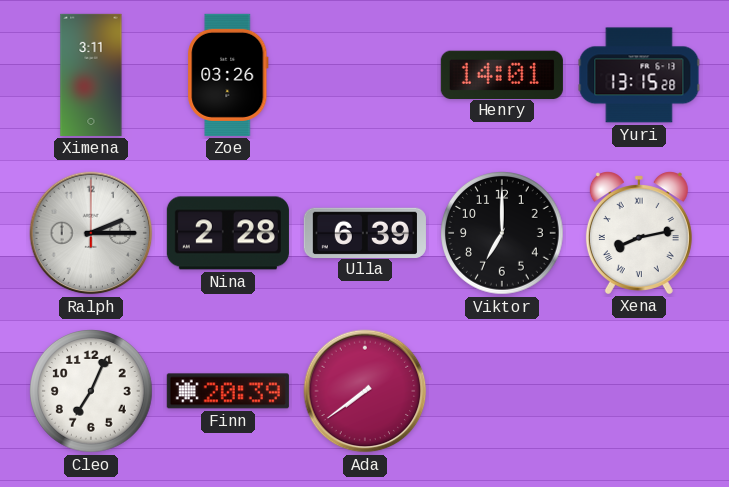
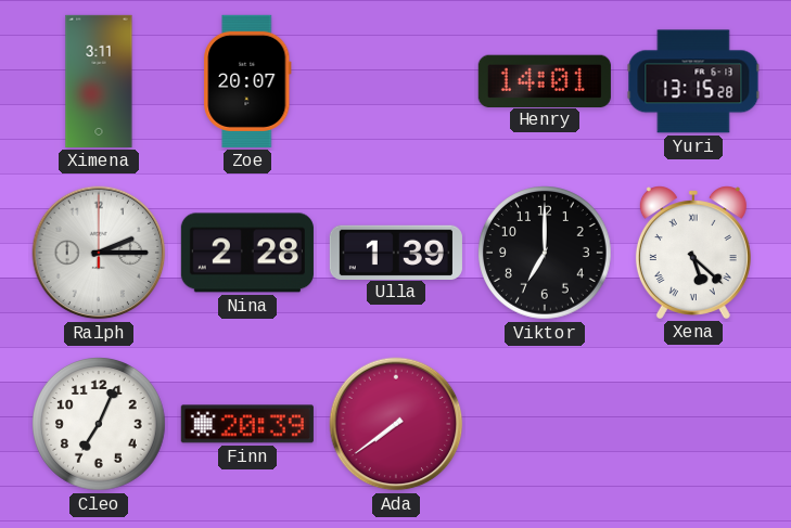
Zoe: 03:26 -> 20:07 (247, 81)
Ulla: 6:39 -> 1:39 (396, 252)
Xena: 8:13 -> 5:22 (693, 253)
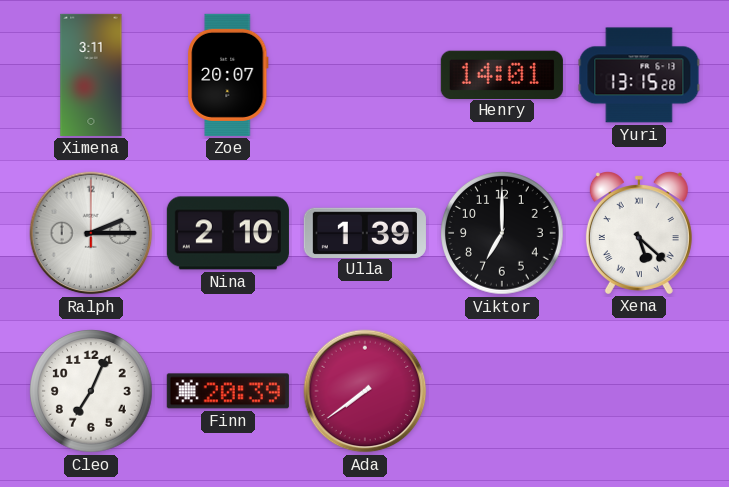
Nina: 2:28 -> 2:10 (228, 233)
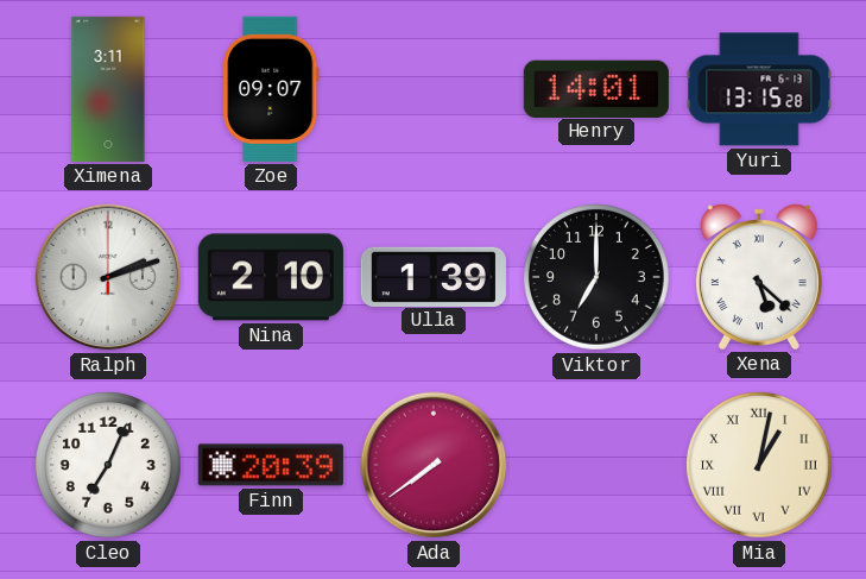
Zoe: 20:07 -> 09:07 (271, 89)
Ralph: 2:15 -> 2:12 (108, 277)
Mia: none -> 1:02 (760, 466)
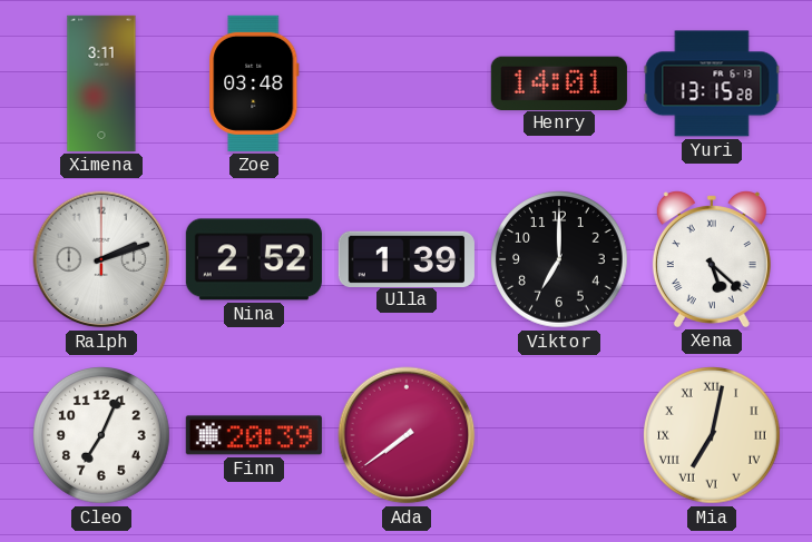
Zoe: 09:07 -> 03:48 (254, 83)
Nina: 2:10 -> 2:52 (254, 259)
Mia: 1:02 -> 7:02 (713, 436)
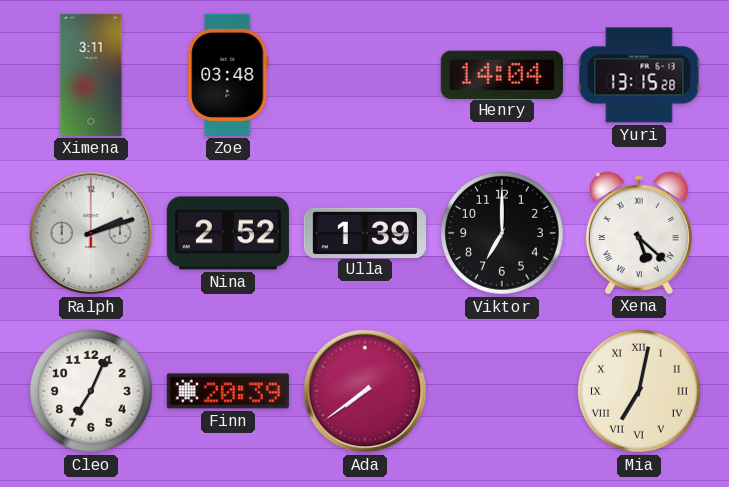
Henry: 14:01 -> 14:04 (502, 74)
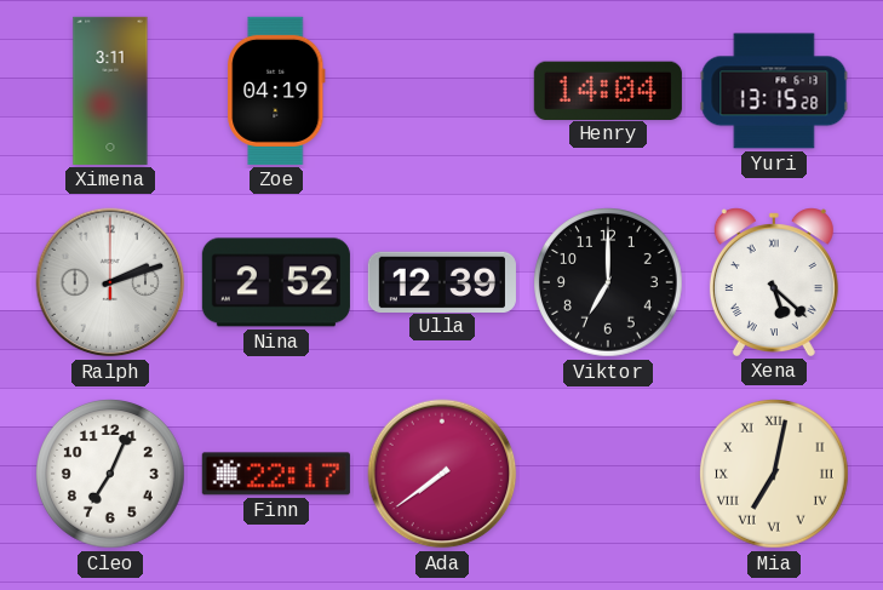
Zoe: 03:48 -> 04:19 (276, 91)
Ulla: 1:39 -> 12:39 (442, 281)
Finn: 20:39 -> 22:17 (276, 474)
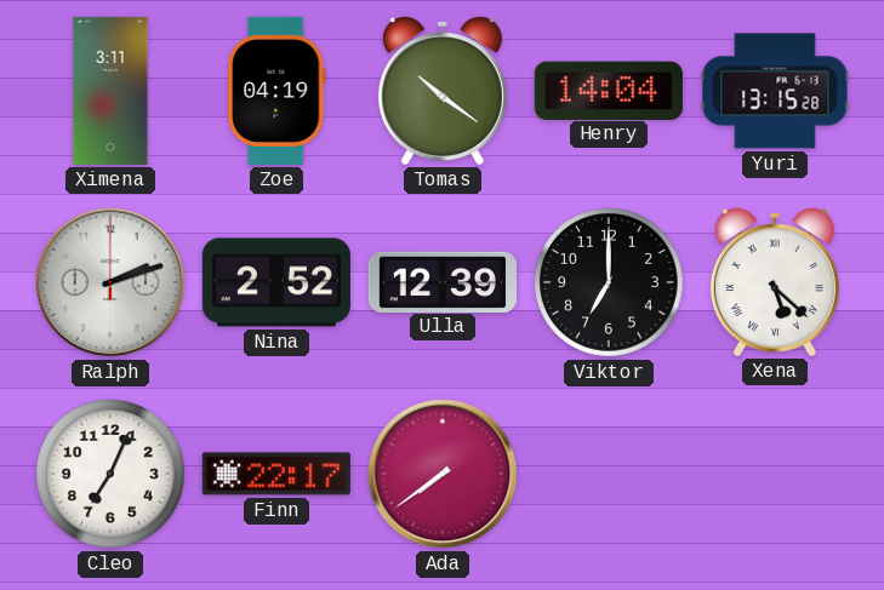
Tomas: none -> 10:21 (443, 91)
Mia: 7:02 -> none (775, 475)
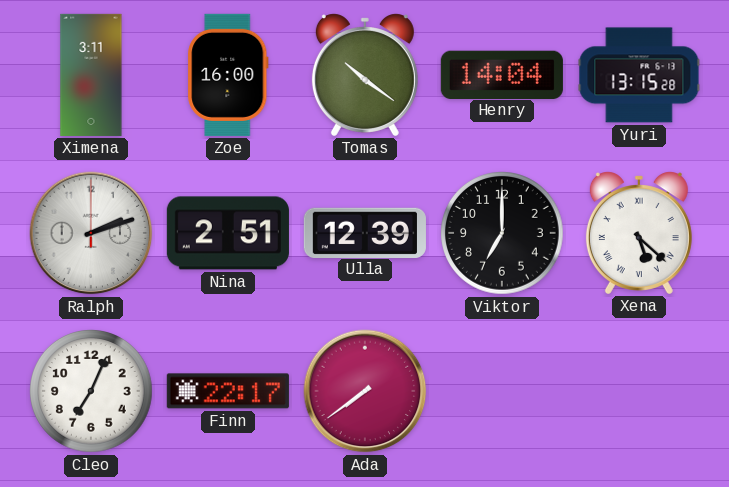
Zoe: 04:19 -> 16:00 (228, 75)
Nina: 2:52 -> 2:51 (228, 233)
